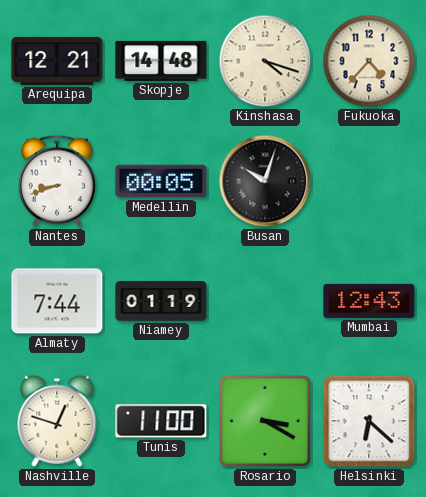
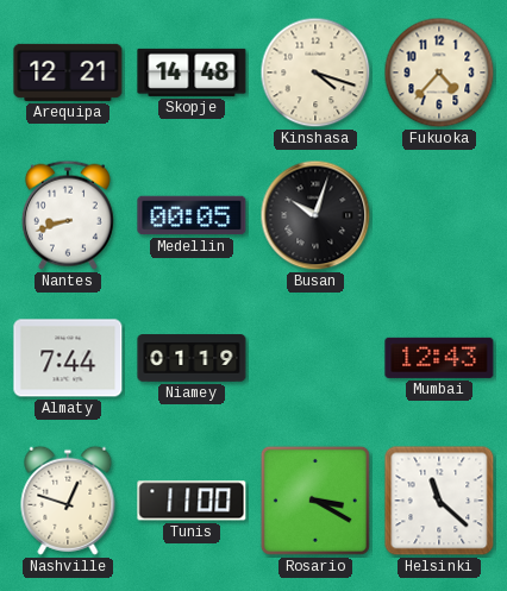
Helsinki: 6:22 -> 11:22 (439, 501)
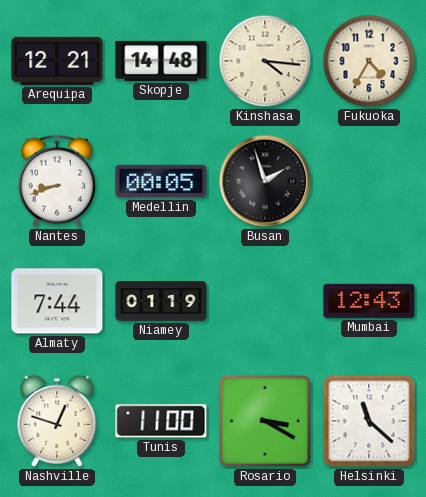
Kinshasa: 4:18 -> 4:16 (265, 61)
Fukuoka: 4:37 -> 4:35 (369, 61)
Busan: 10:03 -> 1:57 (265, 181)
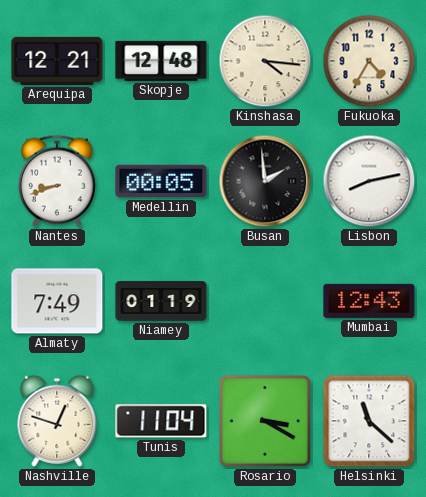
Skopje: 14:48 -> 12:48 (161, 61)
Busan: 1:57 -> 1:59 (265, 181)
Lisbon: none -> 8:13 (369, 181)
Almaty: 7:44 -> 7:49 (57, 301)
Tunis: 11:00 -> 11:04 (161, 421)
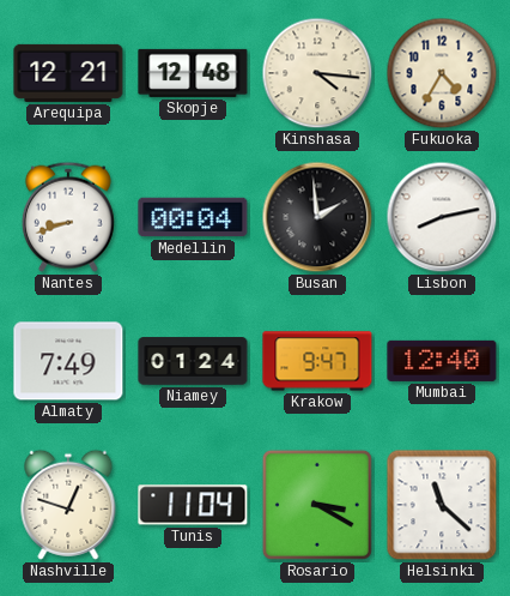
Medellin: 00:05 -> 00:04 (193, 217)
Niamey: 01:19 -> 01:24 (193, 361)
Krakow: none -> 9:47 (317, 361)
Mumbai: 12:43 -> 12:40 (442, 361)
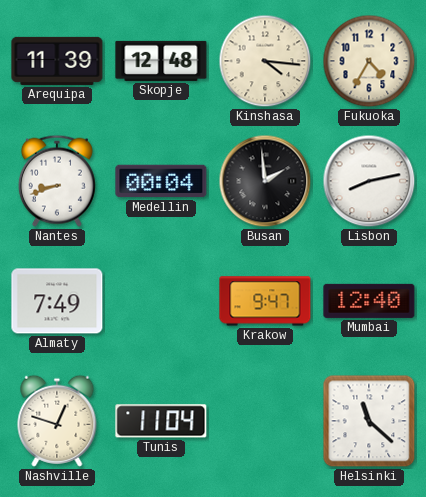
Arequipa: 12:21 -> 11:39 (57, 61)
Niamey: 01:24 -> none (193, 361)
Rosario: 3:20 -> none (317, 505)
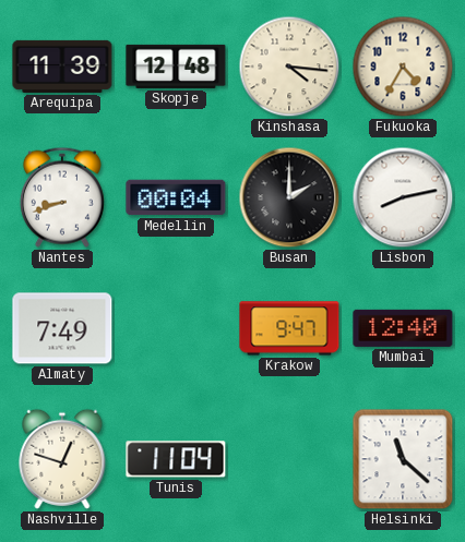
Busan: 1:59 -> 2:00 (289, 197)
